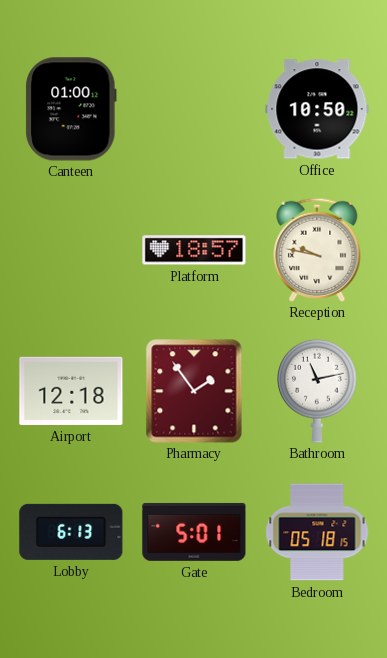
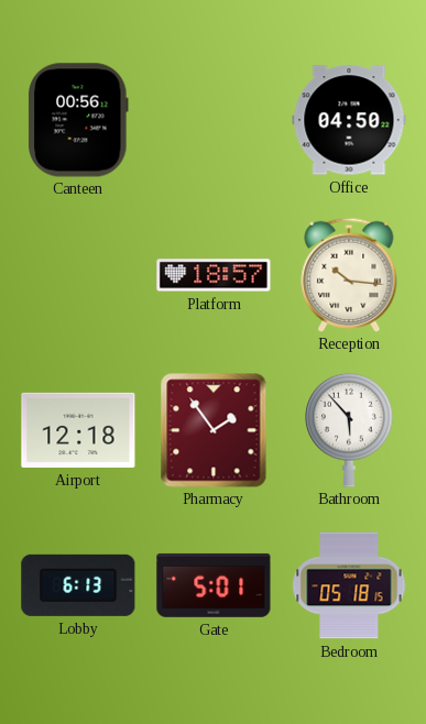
Canteen: 01:00 -> 00:56 (78, 120)
Office: 10:50 -> 04:50 (349, 120)
Reception: 9:47 -> 10:16 (349, 275)
Bathroom: 11:13 -> 5:53 (349, 430)
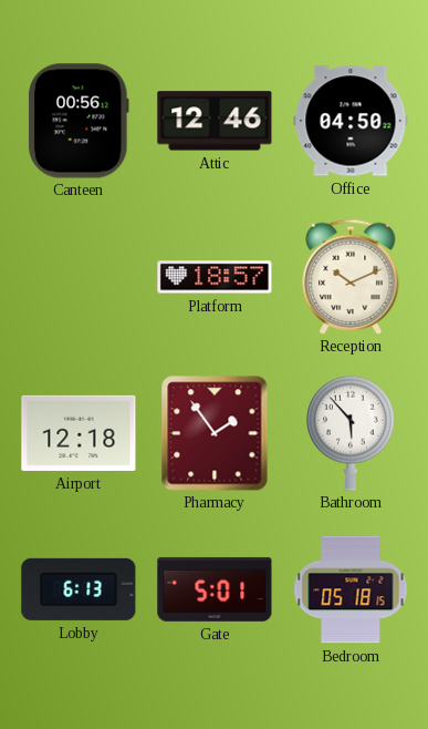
Attic: none -> 12:46 (215, 121)
Reception: 10:16 -> 10:11 (351, 277)
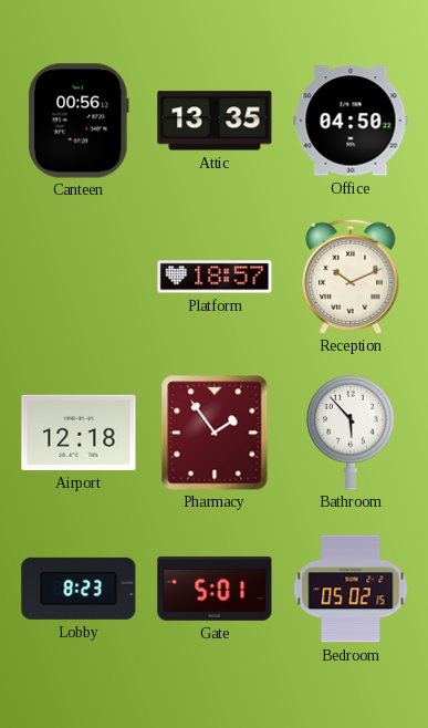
Attic: 12:46 -> 13:35 (215, 121)
Lobby: 6:13 -> 8:23 (79, 589)
Bedroom: 05:18 -> 05:02 (351, 589)
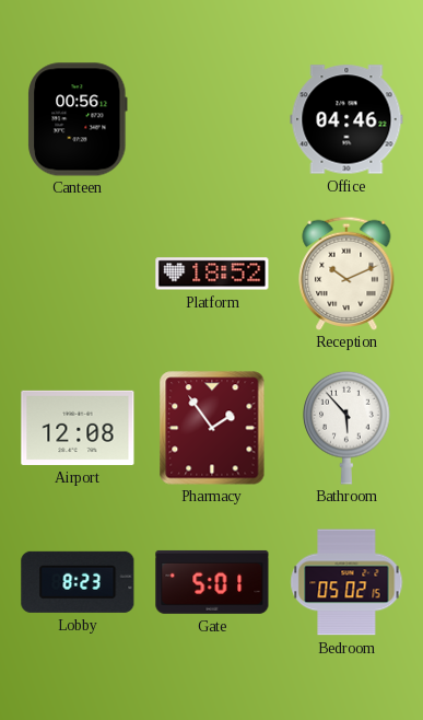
Attic: 13:35 -> none (215, 121)
Office: 04:50 -> 04:46 (346, 119)
Platform: 18:57 -> 18:52 (212, 274)
Airport: 12:18 -> 12:08 (78, 428)
